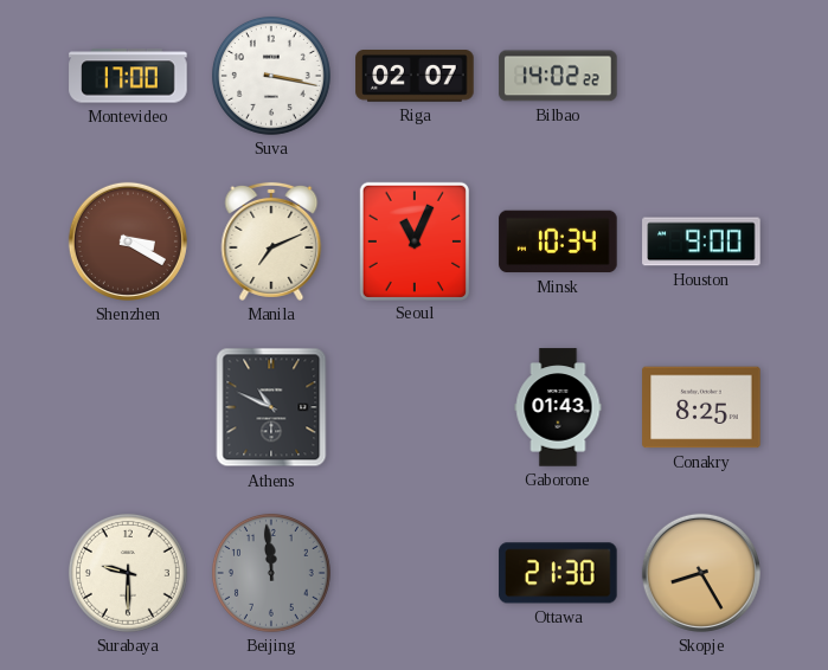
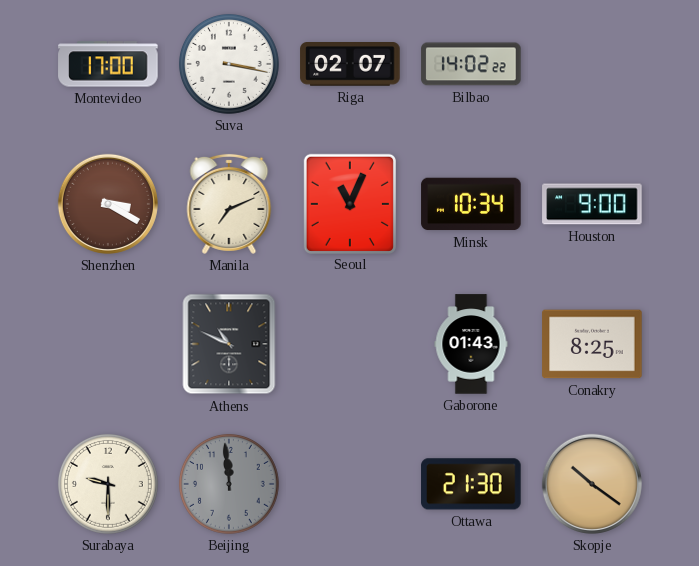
Skopje: 8:25 -> 10:21 (592, 484)
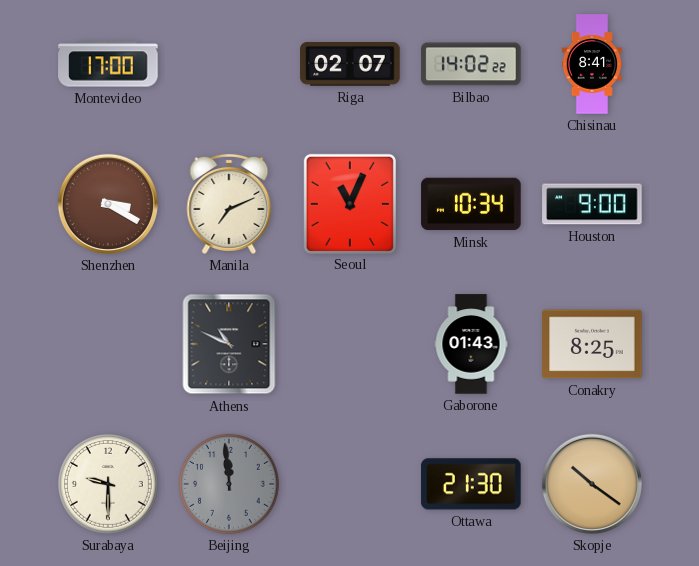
Suva: 3:17 -> none (229, 64)
Chisinau: none -> 8:41 (592, 64)
